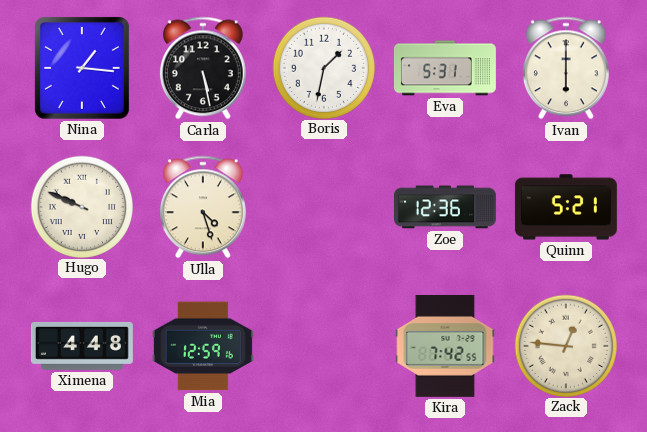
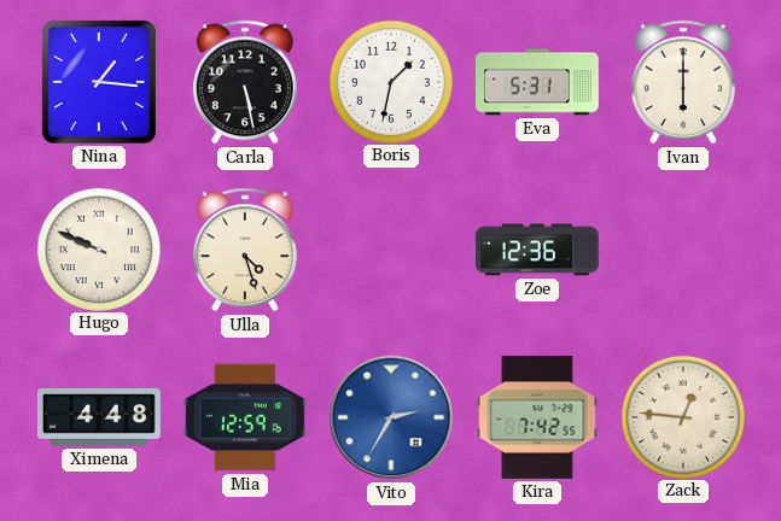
Quinn: 5:21 -> none (566, 207)
Vito: none -> 2:35 (391, 417)
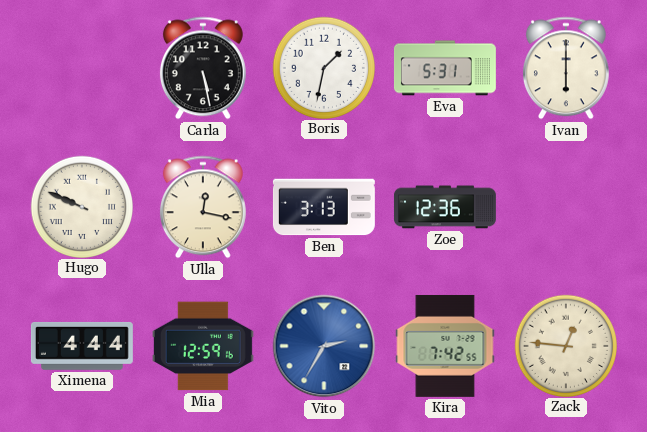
Nina: 1:16 -> none (99, 82)
Ulla: 4:27 -> 12:17 (203, 207)
Ben: none -> 3:13 (324, 207)
Ximena: 4:48 -> 4:44 (82, 346)
